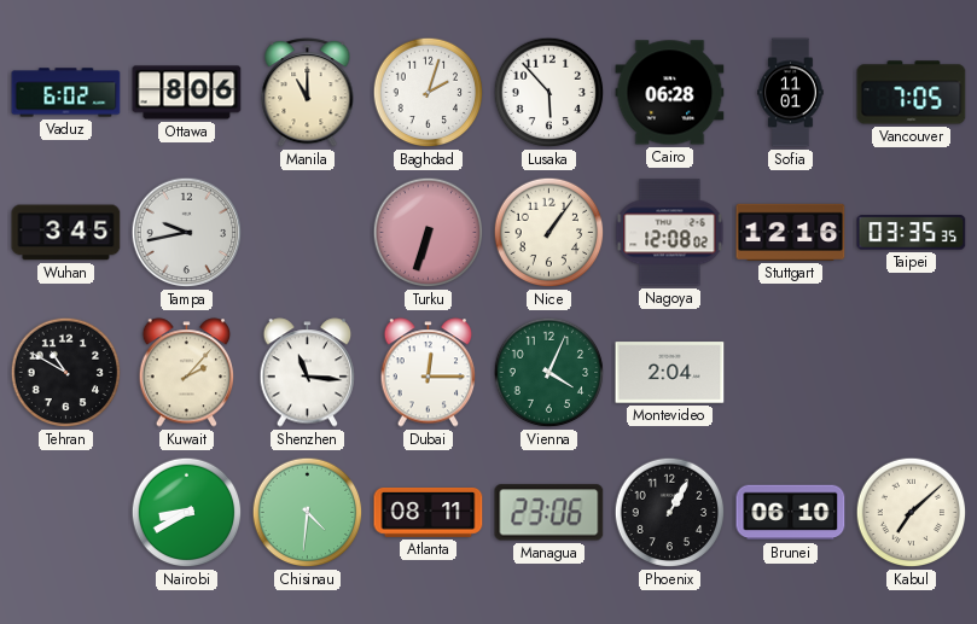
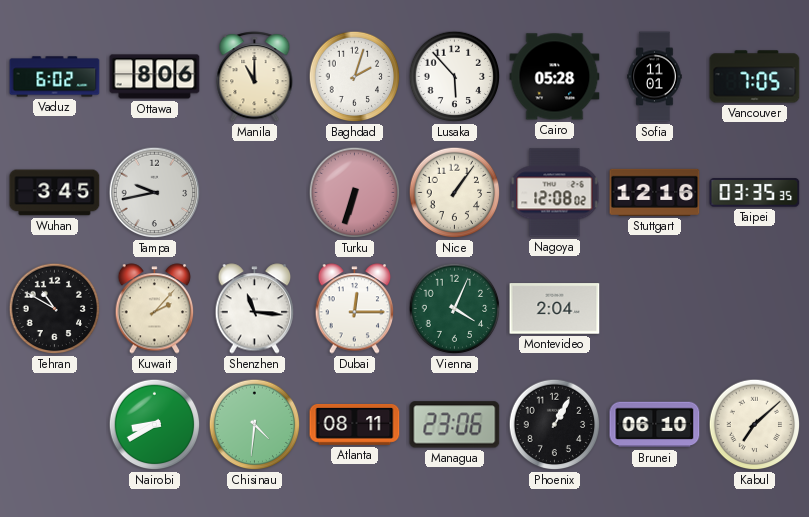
Cairo: 06:28 -> 05:28 (555, 77)
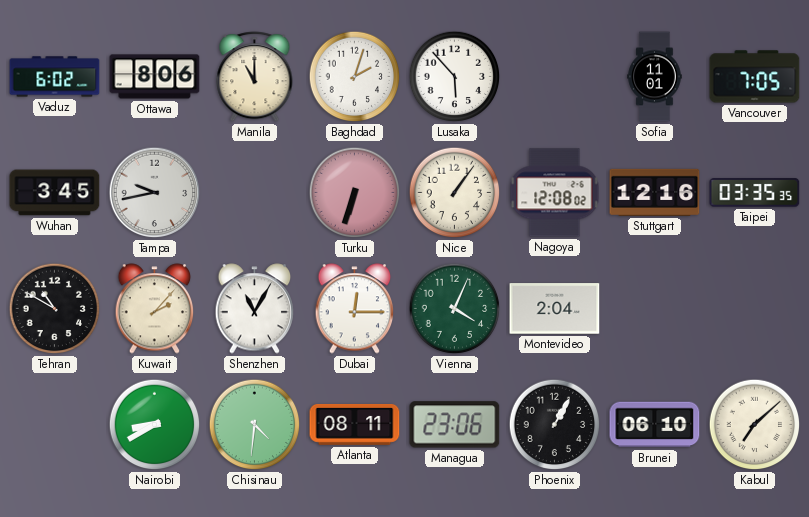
Cairo: 05:28 -> none (555, 77)
Shenzhen: 11:16 -> 11:05 (255, 309)
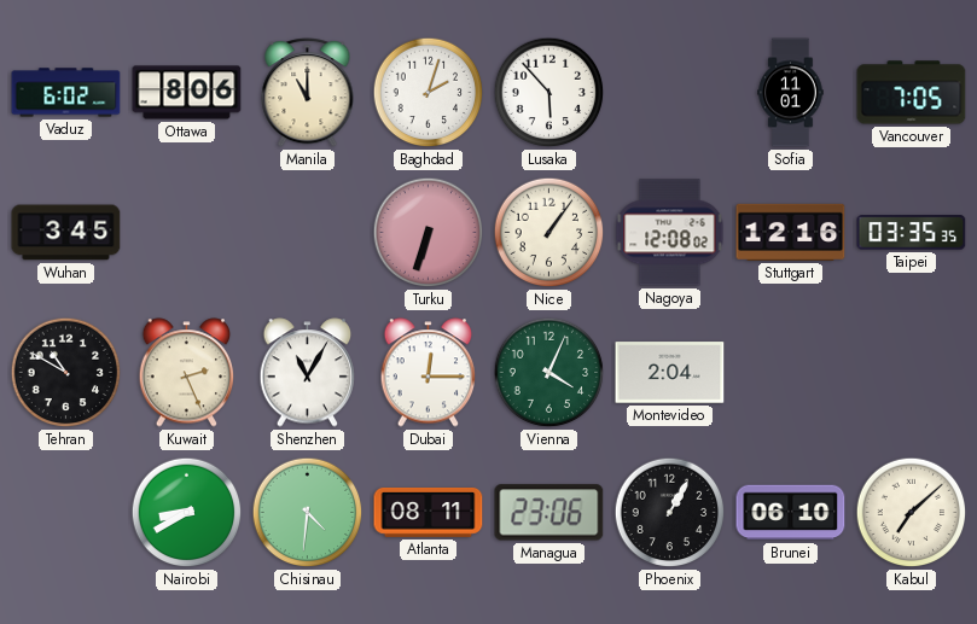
Tampa: 9:43 -> none (155, 193)
Kuwait: 2:07 -> 2:26 (187, 373)
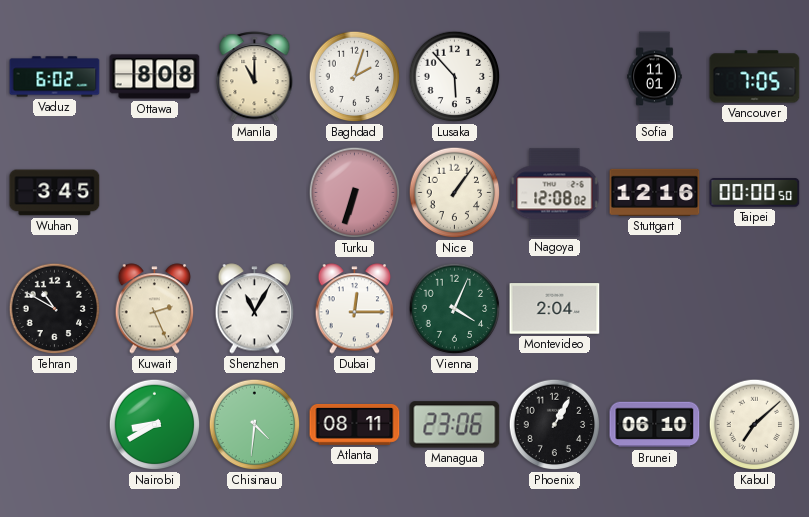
Ottawa: 8:06 -> 8:08 (155, 77)
Taipei: 03:35 -> 00:00 (755, 193)
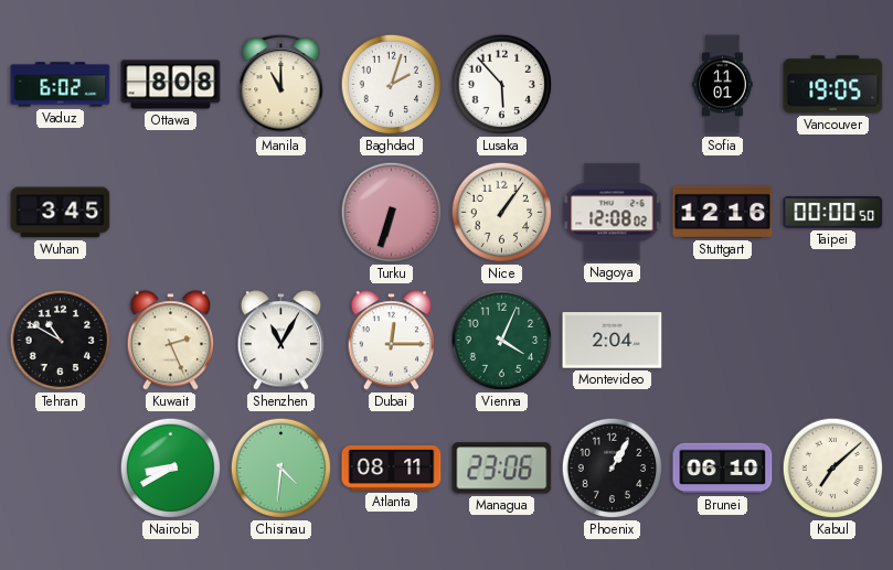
Vancouver: 7:05 -> 19:05 (833, 85)
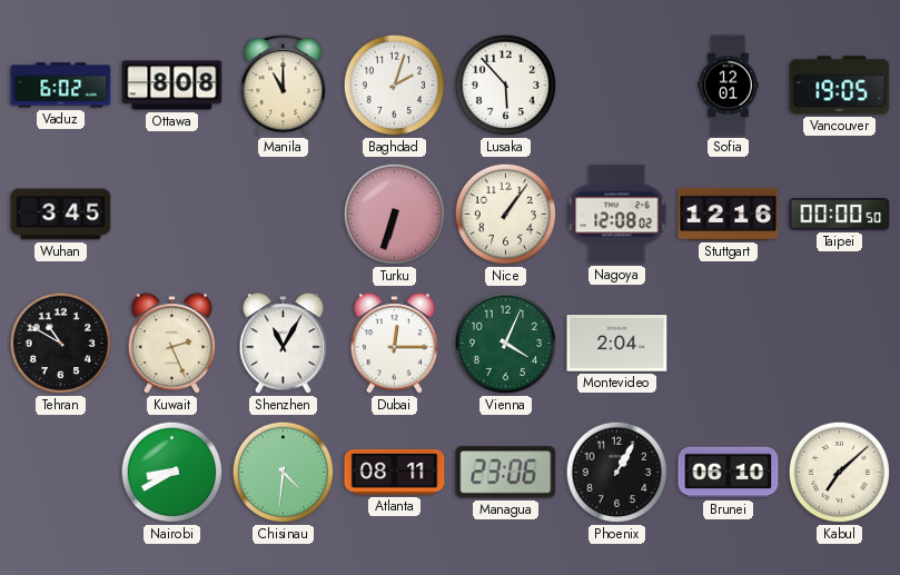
Sofia: 11:01 -> 12:01 (729, 86)
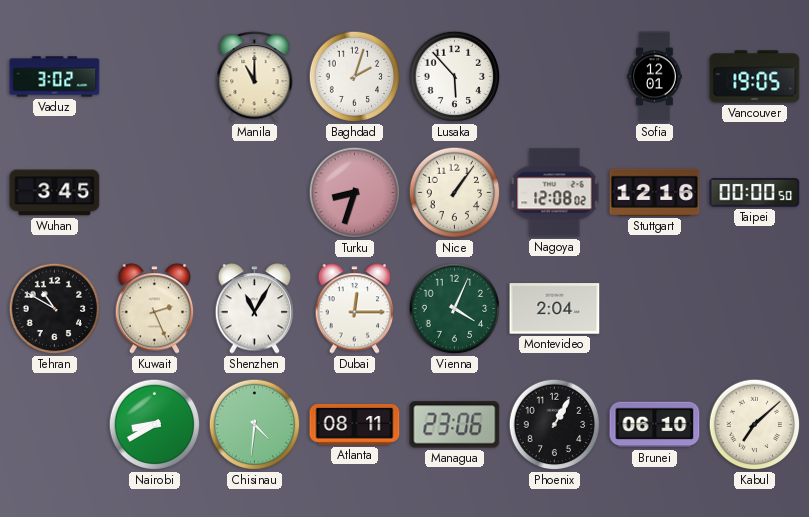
Vaduz: 6:02 -> 3:02 (55, 77)
Ottawa: 8:08 -> none (172, 86)
Turku: 6:33 -> 8:33 (355, 193)
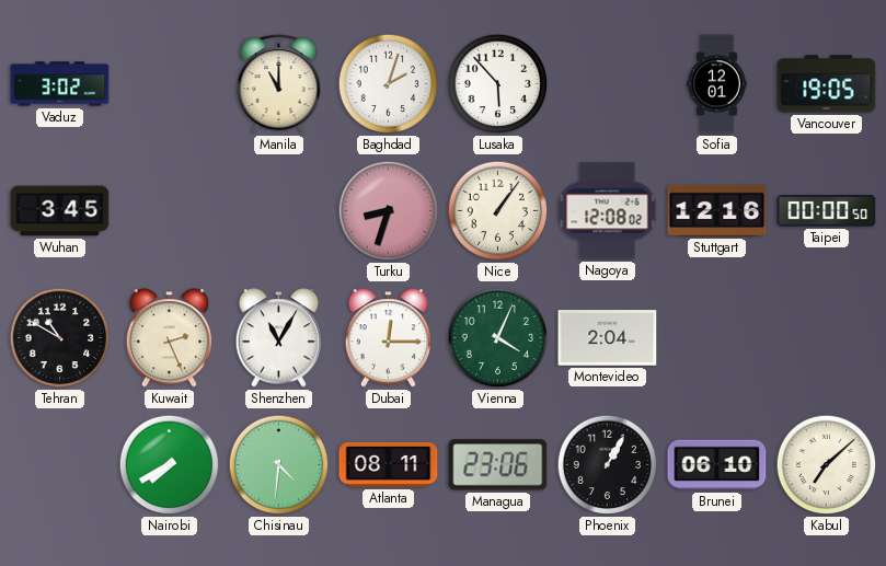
Nairobi: 8:40 -> 7:40 (170, 465)
